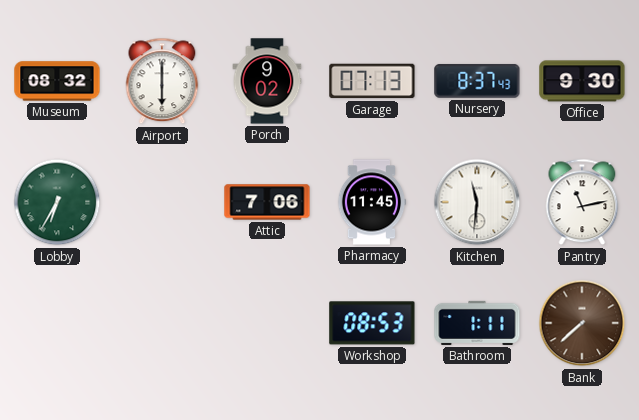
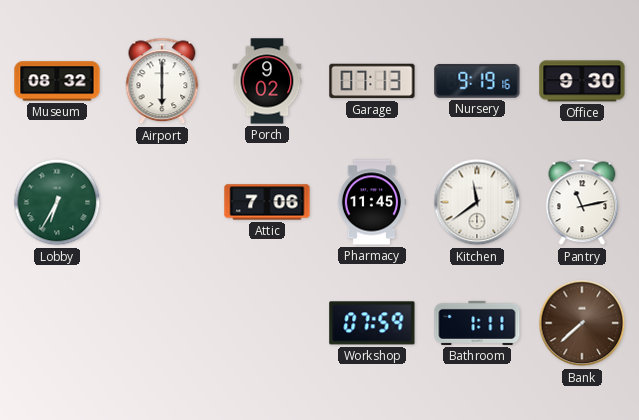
Nursery: 8:37 -> 9:19 (477, 81)
Kitchen: 11:31 -> 11:39 (477, 202)
Workshop: 08:53 -> 07:59 (372, 323)
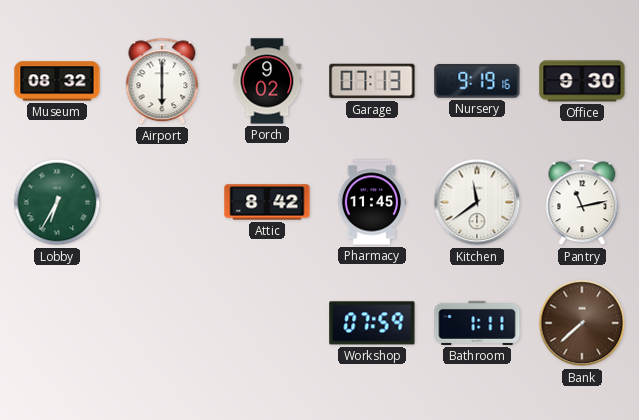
Attic: 7:06 -> 8:42 (267, 202)
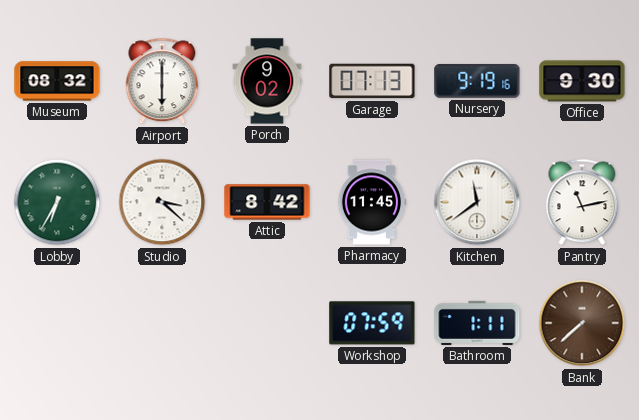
Studio: none -> 3:22 (162, 202)
